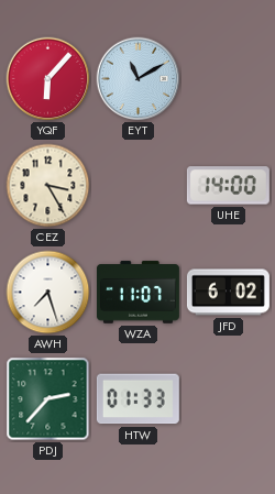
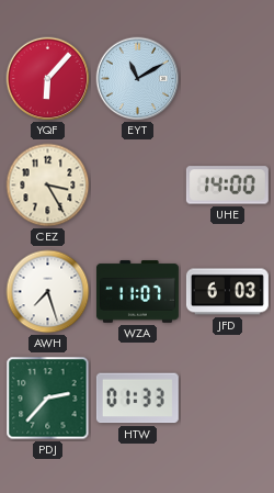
JFD: 6:02 -> 6:03 (227, 292)
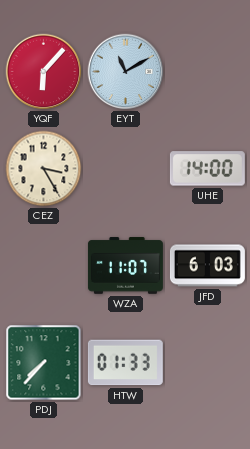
AWH: 7:27 -> none (48, 292)
PDJ: 2:37 -> 7:37 (44, 363)
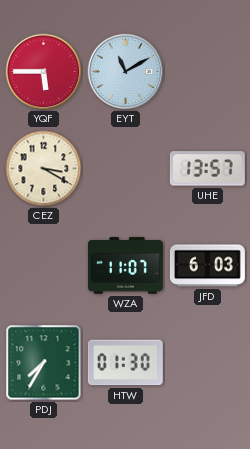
YQF: 6:07 -> 5:45 (44, 72)
CEZ: 3:25 -> 3:20 (44, 169)
UHE: 14:00 -> 13:57 (207, 169)
PDJ: 7:37 -> 7:35 (44, 363)
HTW: 01:33 -> 01:30 (125, 363)
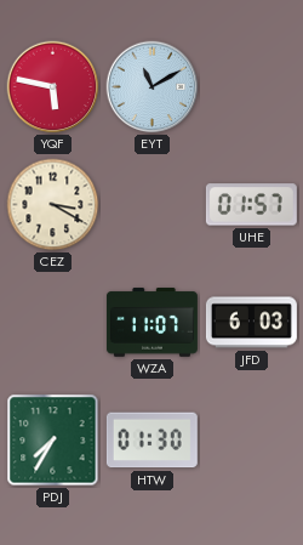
YQF: 5:45 -> 5:47 (53, 87)
UHE: 13:57 -> 01:57 (251, 205)
